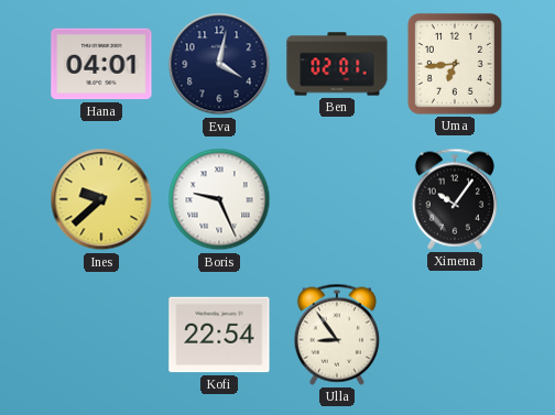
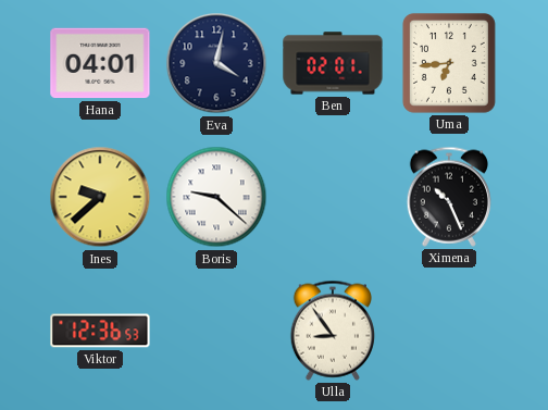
Boris: 9:26 -> 9:22 (216, 197)
Ximena: 10:06 -> 10:26 (449, 197)
Viktor: none -> 12:36 (100, 331)
Kofi: 22:54 -> none (219, 335)
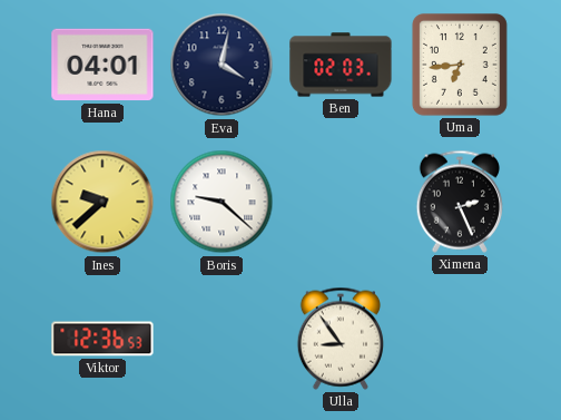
Ben: 02:01 -> 02:03 (341, 65)
Ximena: 10:26 -> 2:26 (460, 202)
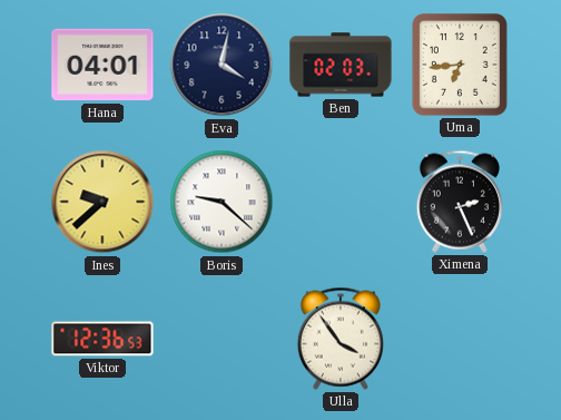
Ulla: 8:54 -> 3:54 (341, 339)
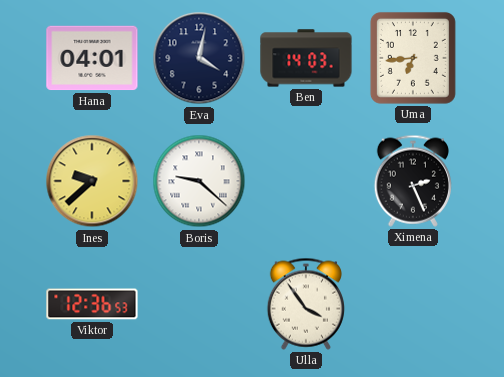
Ben: 02:03 -> 14:03 (306, 58)
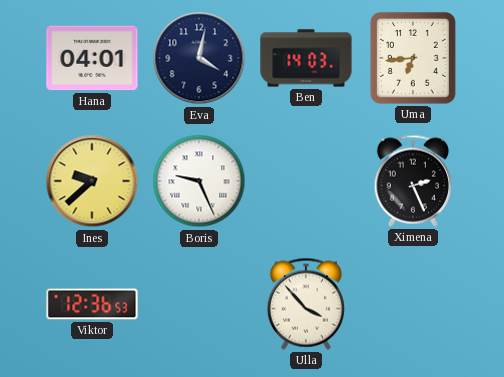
Boris: 9:22 -> 9:26 (199, 181)
Ulla: 3:54 -> 3:53 (306, 304)
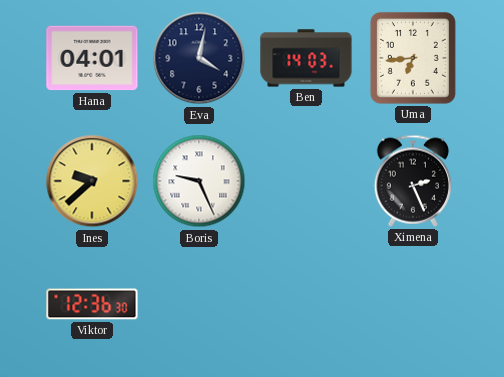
Viktor: 12:36:53 -> 12:36:30 (92, 304)
Ulla: 3:53 -> none (306, 304)
